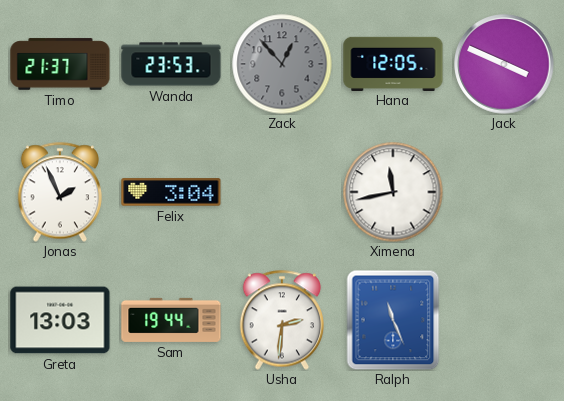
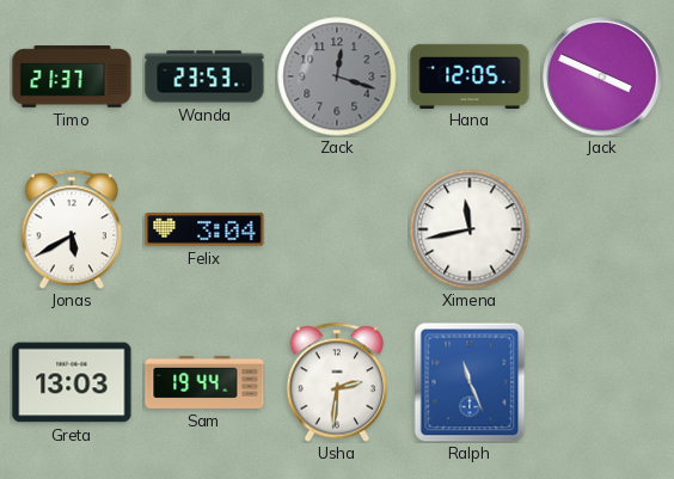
Zack: 12:53 -> 12:18 (337, 76)
Jonas: 1:56 -> 5:40 (71, 229)
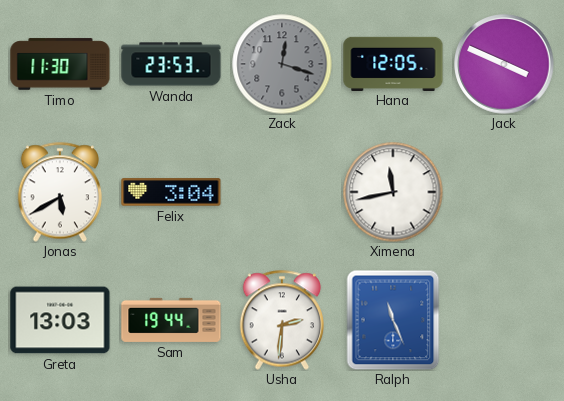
Timo: 21:37 -> 11:30 (60, 64)
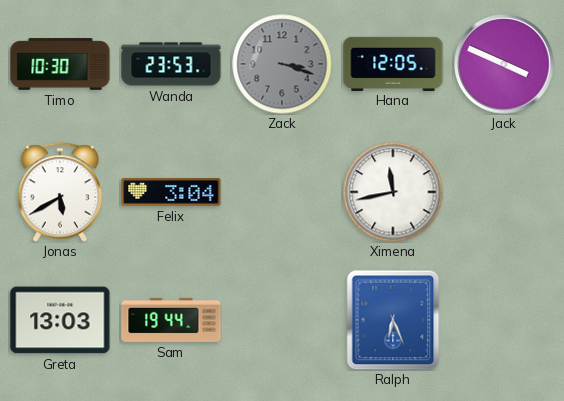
Timo: 11:30 -> 10:30 (60, 64)
Zack: 12:18 -> 3:18 (282, 64)
Usha: 2:31 -> none (281, 320)
Ralph: 11:26 -> 6:26 (393, 320)
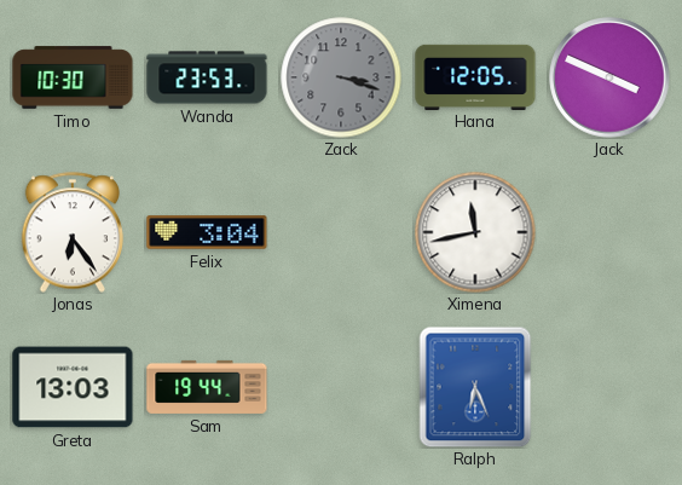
Jonas: 5:40 -> 6:24 (71, 232)
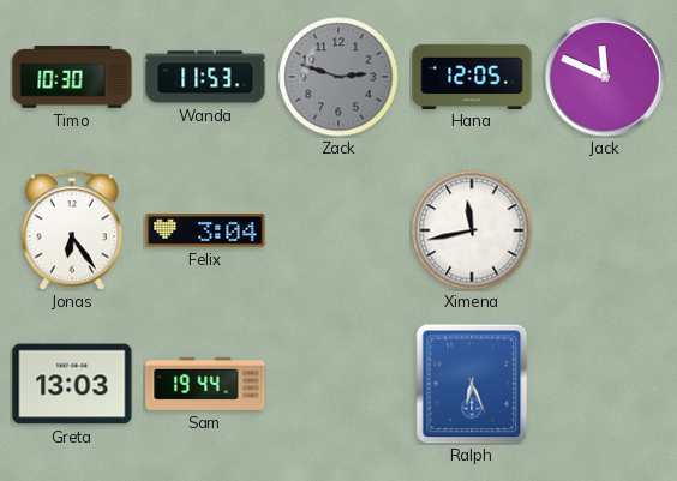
Wanda: 23:53 -> 11:53 (205, 77)
Zack: 3:18 -> 2:48 (338, 77)
Jack: 3:49 -> 11:49 (605, 77)
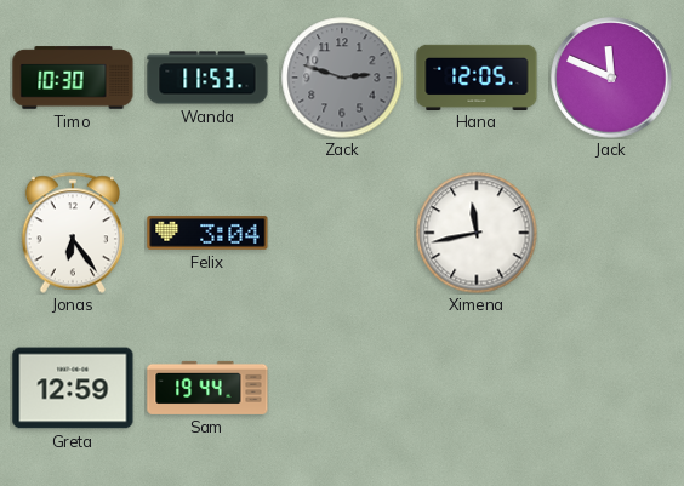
Greta: 13:03 -> 12:59 (73, 388)
Ralph: 6:26 -> none (472, 384)
